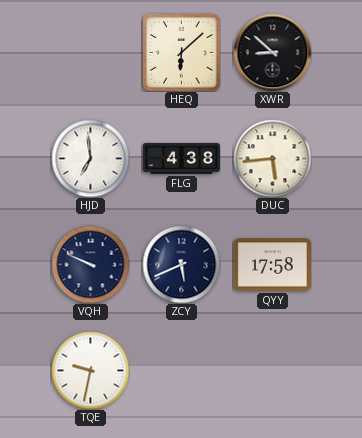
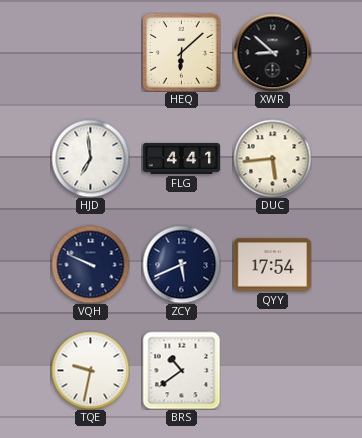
FLG: 4:38 -> 4:41 (181, 158)
QYY: 17:58 -> 17:54 (272, 265)
BRS: none -> 10:39 (181, 370)
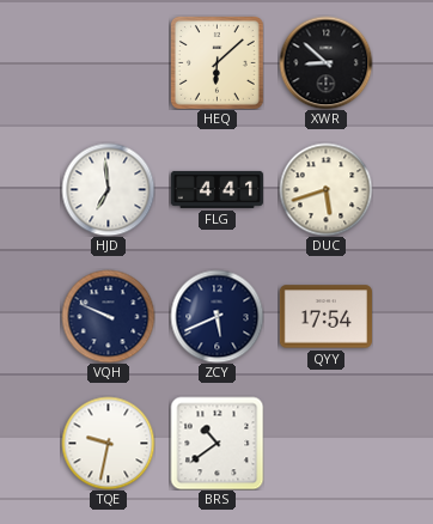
DUC: 5:44 -> 5:42 (325, 189)
